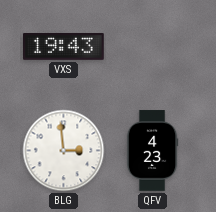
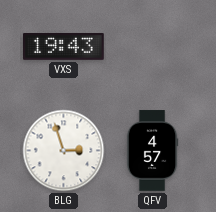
BLG: 2:59 -> 2:57 (64, 151)
QFV: 4:23 -> 4:57 (152, 151)
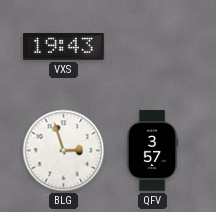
QFV: 4:57 -> 3:57 (152, 151)
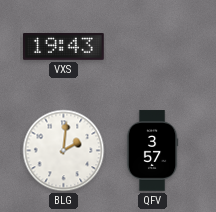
BLG: 2:57 -> 2:01 (64, 151)
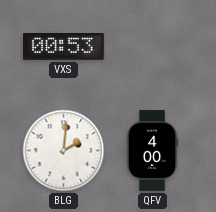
VXS: 19:43 -> 00:53 (64, 47)
QFV: 3:57 -> 4:00 (152, 151)
